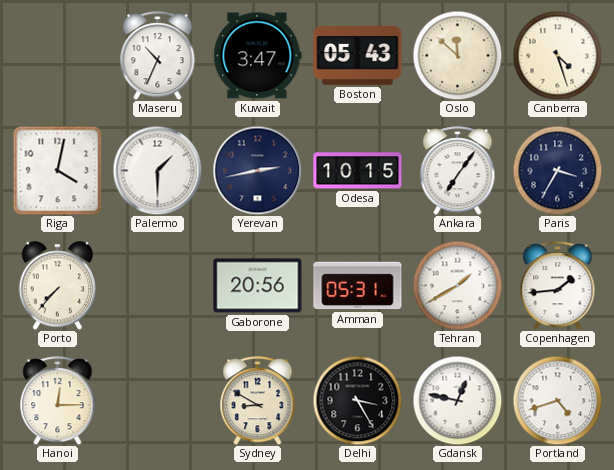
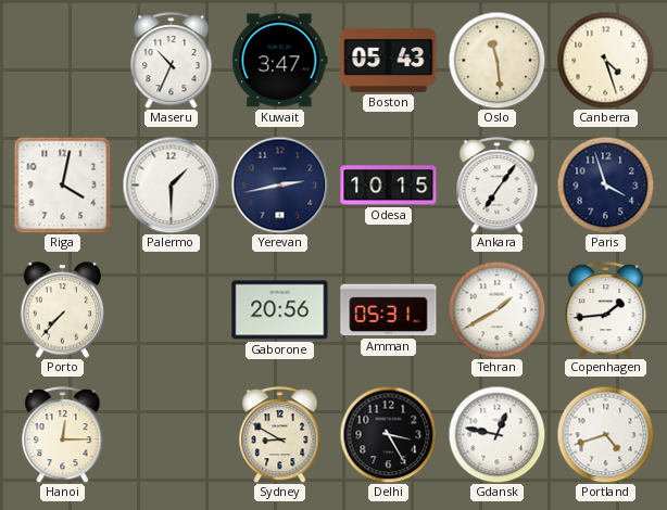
Oslo: 11:52 -> 11:29 (496, 60)
Paris: 3:35 -> 3:57 (605, 184)
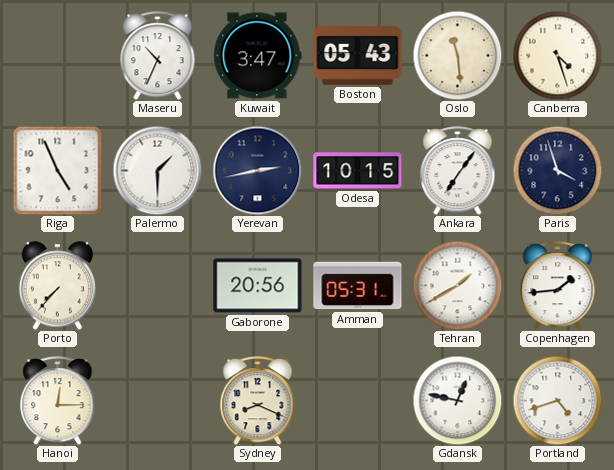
Riga: 4:02 -> 4:56 (57, 170)
Sydney: 8:50 -> 8:19 (258, 401)
Delhi: 3:25 -> none (388, 434)
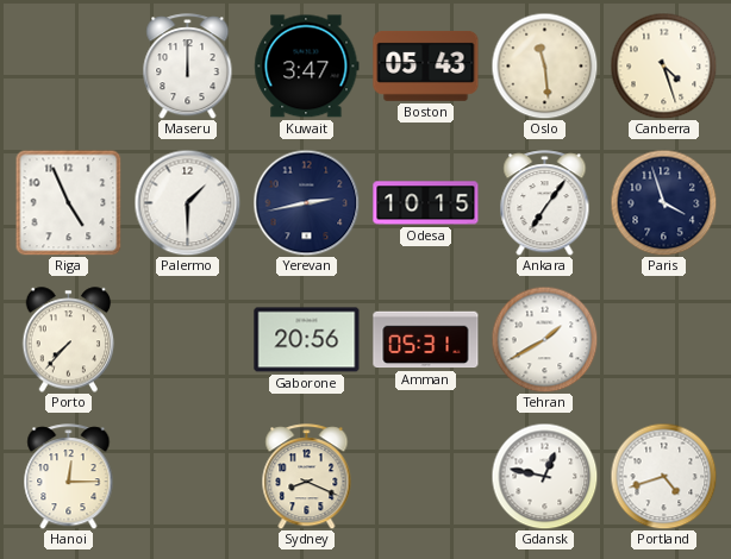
Maseru: 10:34 -> 12:00 (188, 67)
Copenhagen: 1:44 -> none (558, 286)
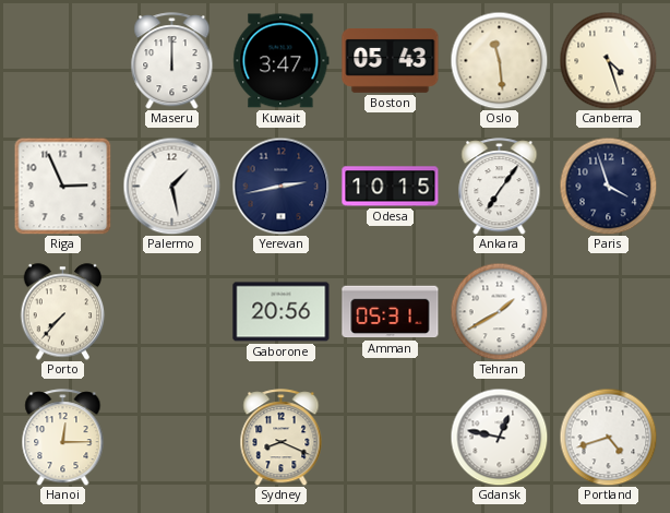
Riga: 4:56 -> 2:56 (62, 186)
Palermo: 1:30 -> 1:28 (171, 186)
